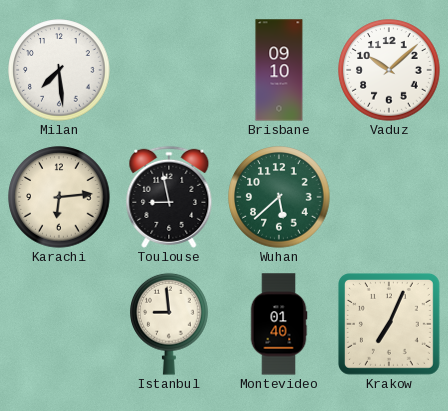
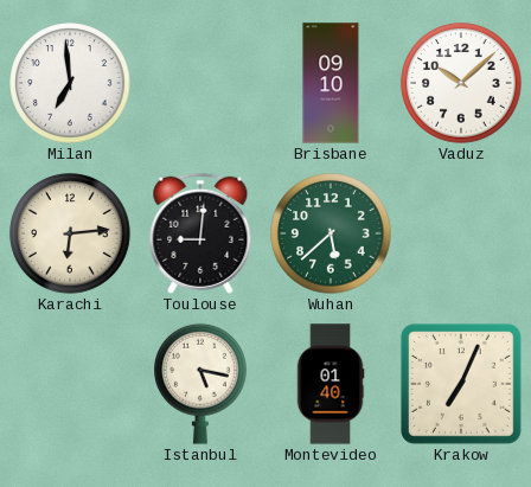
Milan: 7:29 -> 6:59 (70, 83)
Toulouse: 8:58 -> 9:01 (200, 233)
Istanbul: 8:59 -> 5:17 (200, 384)
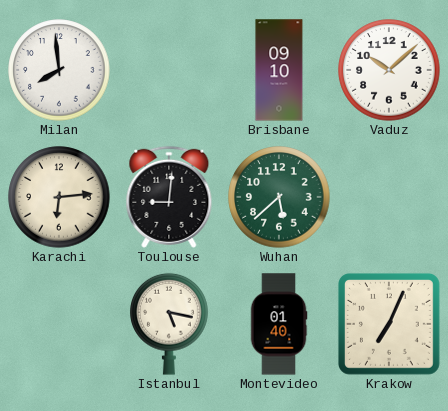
Milan: 6:59 -> 7:59 (59, 70)
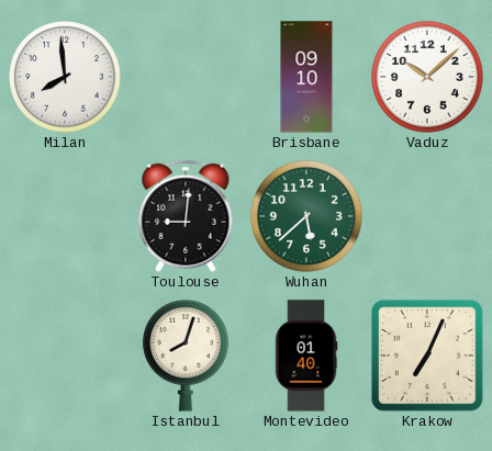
Karachi: 6:14 -> none (59, 197)
Istanbul: 5:17 -> 8:03 (186, 356)
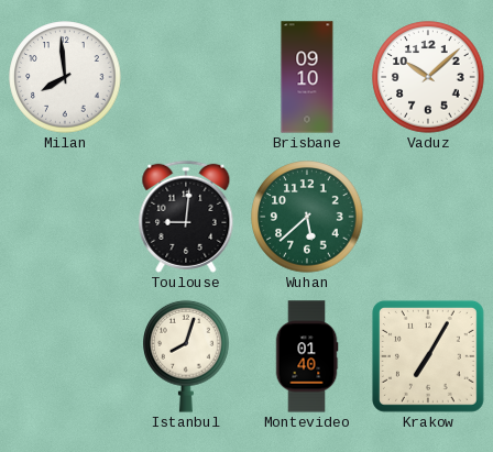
Krakow: 7:04 -> 7:05 (428, 356)
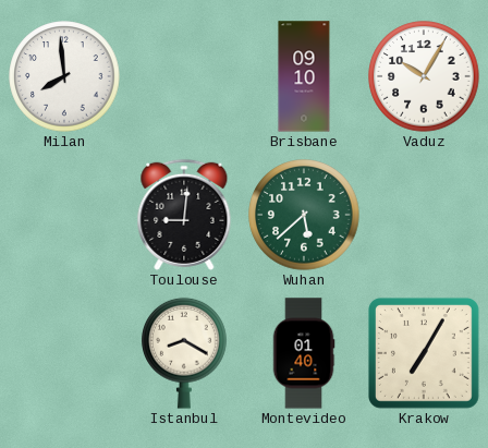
Vaduz: 10:08 -> 10:05 (424, 76)
Istanbul: 8:03 -> 8:20 (184, 353)
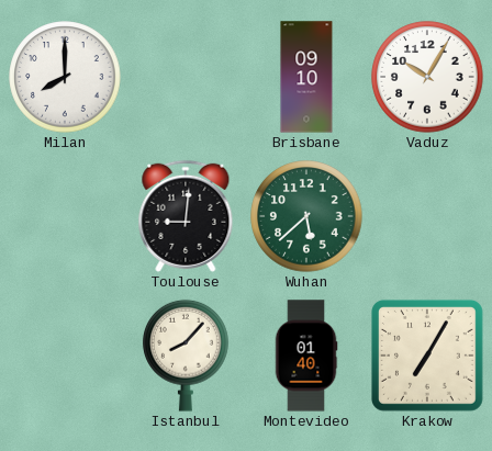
Milan: 7:59 -> 8:00 (65, 77)
Istanbul: 8:20 -> 8:07 (186, 356)
